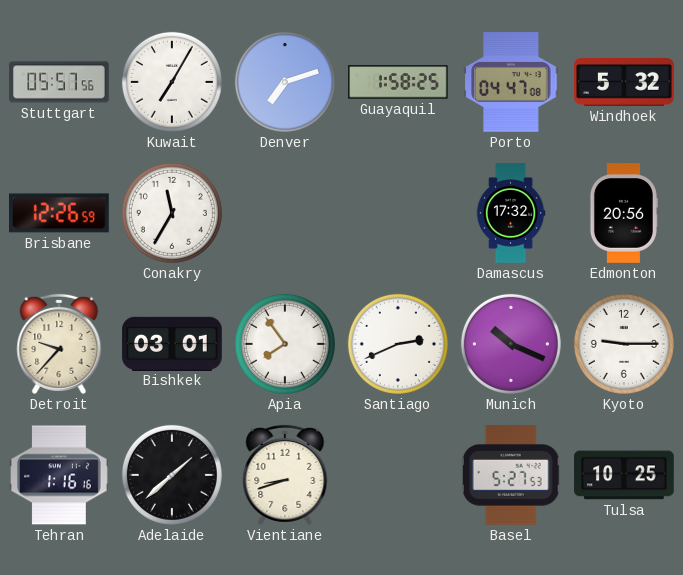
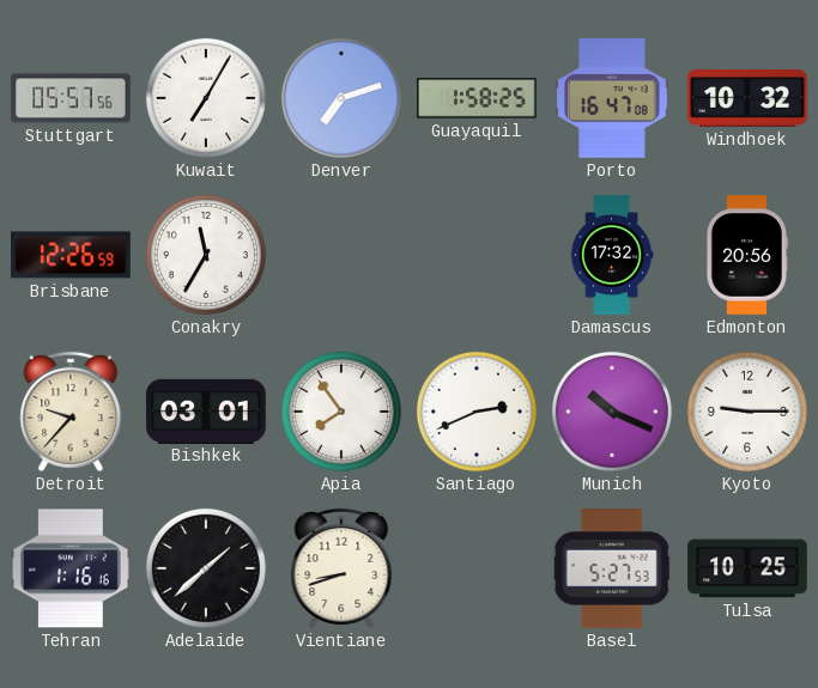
Porto: 04:47 -> 16:47 (612, 99)
Windhoek: 5:32 -> 10:32 (747, 99)
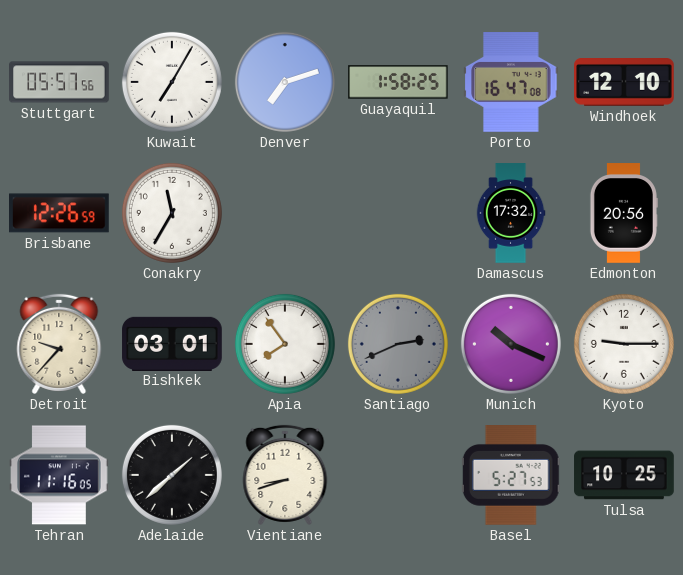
Windhoek: 10:32 -> 12:10 (624, 83)
Santiago dial: white -> grey (398, 344)
Tehran: 1:16 -> 11:16 (59, 475)
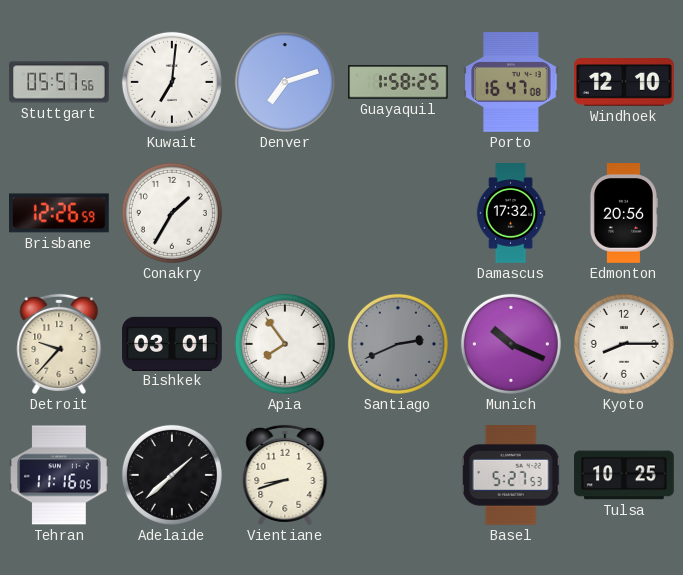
Kuwait: 7:05 -> 7:01 (172, 82)
Conakry: 11:35 -> 1:35 (172, 213)
Kyoto: 9:15 -> 8:15 (624, 344)
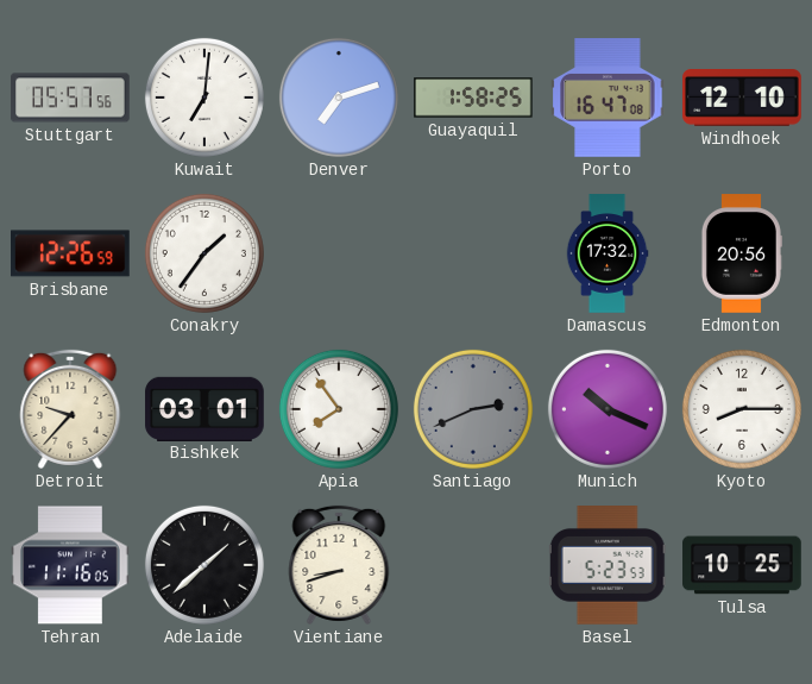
Conakry: 1:35 -> 1:36 (204, 253)
Basel: 5:27 -> 5:23 (608, 566)
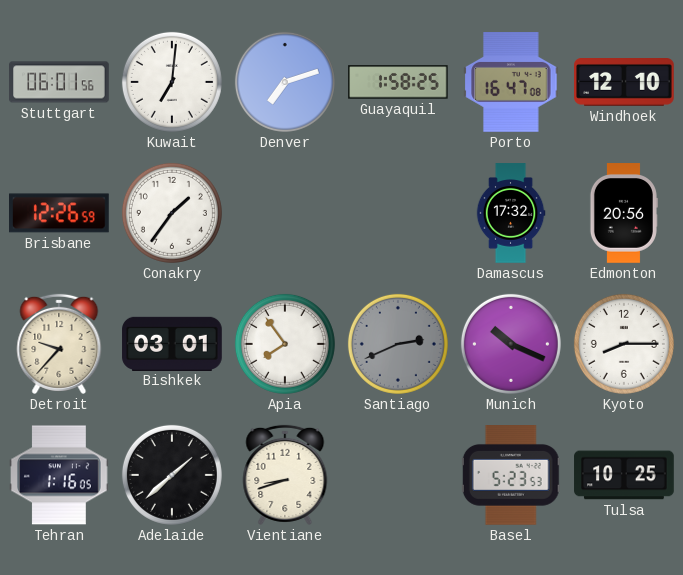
Stuttgart: 05:57 -> 06:01 (59, 82)
Tehran: 11:16 -> 1:16 (59, 475)
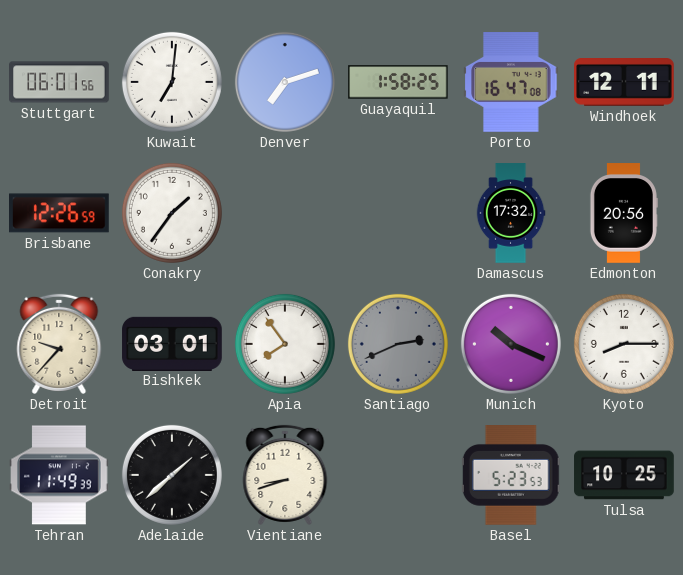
Windhoek: 12:10 -> 12:11 (624, 83)
Tehran: 1:16 -> 11:49 (59, 475)
